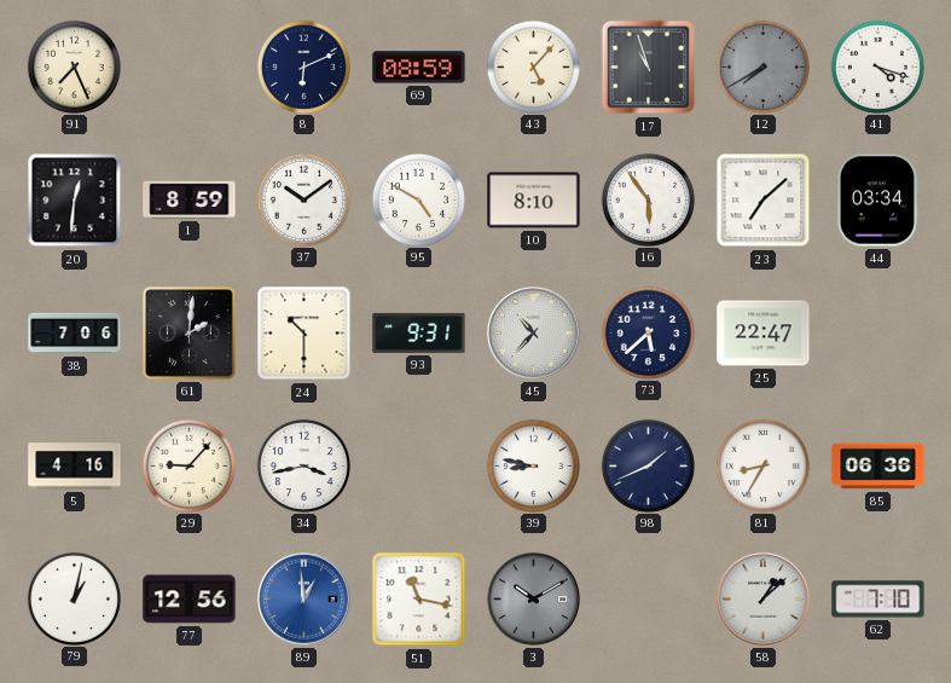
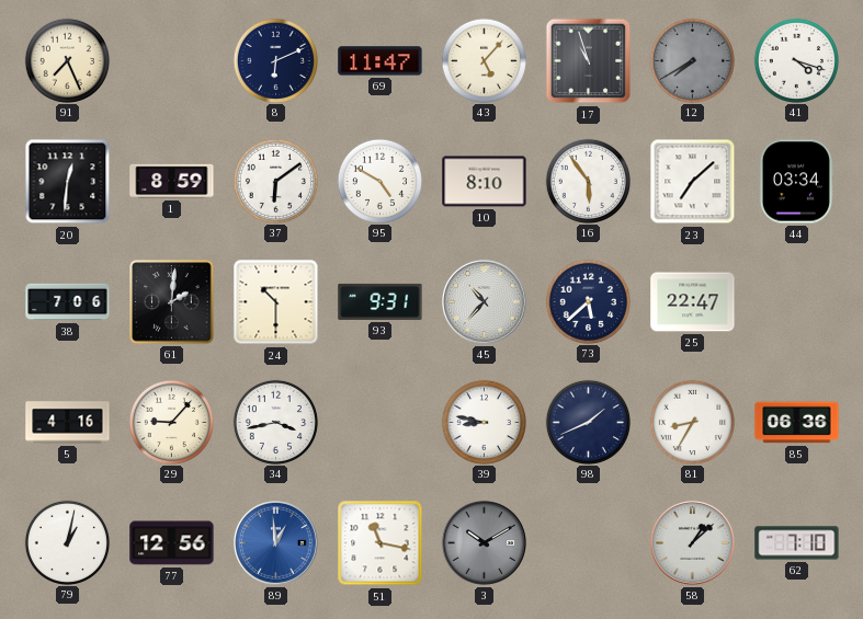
69: 08:59 -> 11:47 (381, 61)
37: 10:09 -> 6:09 (275, 181)
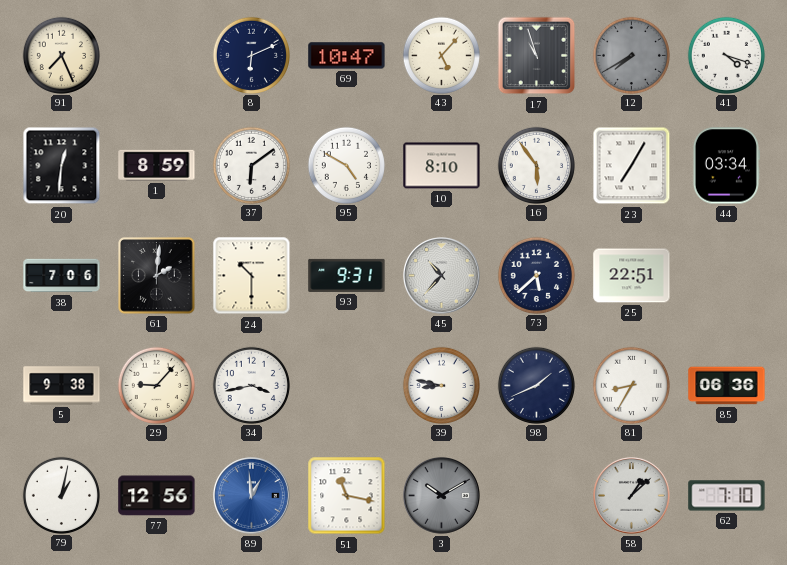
69: 11:47 -> 10:47 (347, 56)
23: 7:08 -> 7:05 (632, 166)
25: 22:47 -> 22:51 (632, 276)
5: 4:16 -> 9:38 (62, 386)
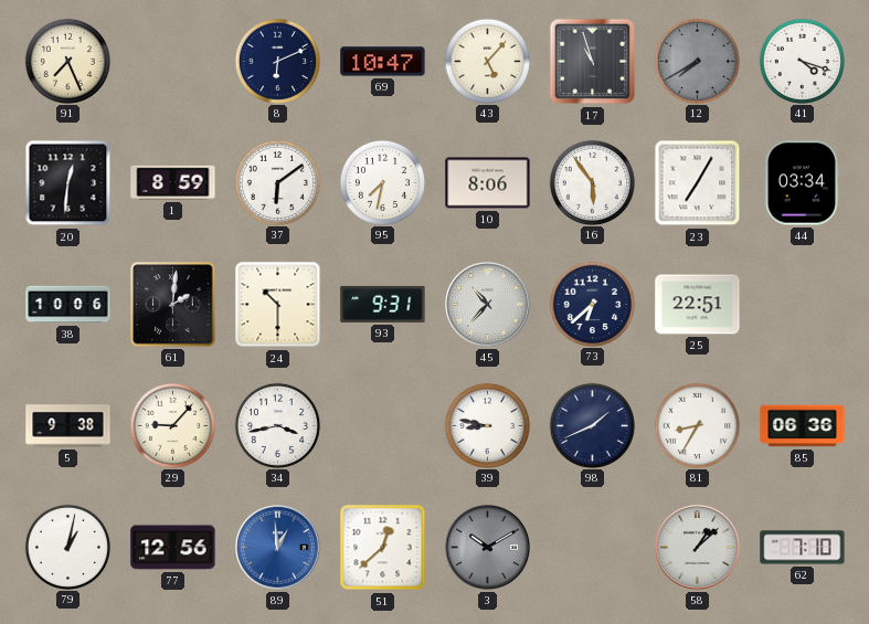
95: 4:50 -> 7:32 (382, 182)
10: 8:10 -> 8:06 (488, 183)
38: 7:06 -> 10:06 (68, 305)
73: 5:38 -> 6:38 (592, 304)
51: 11:17 -> 12:38 (383, 548)
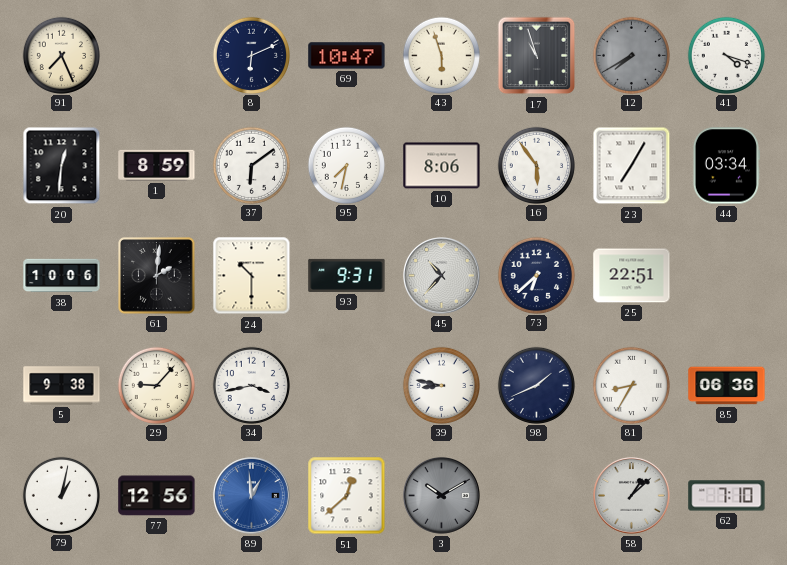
43: 5:07 -> 5:57 (441, 55)
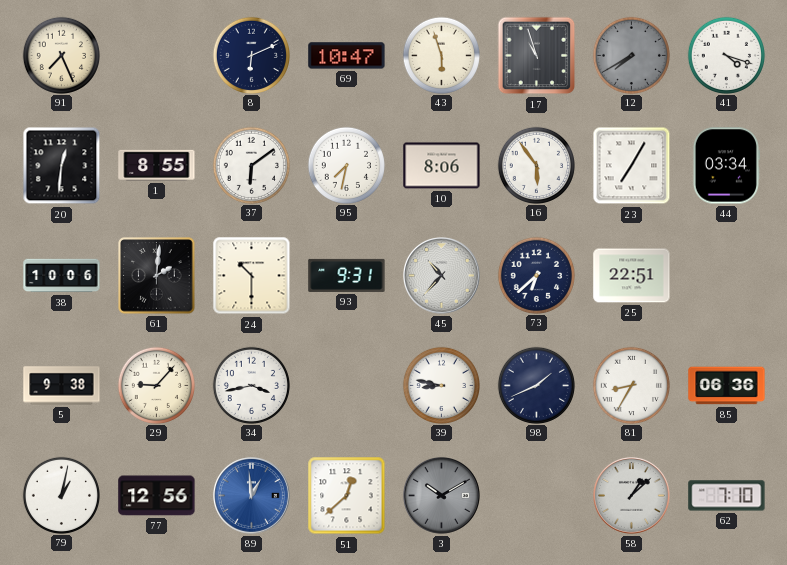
1: 8:59 -> 8:55 (157, 165)
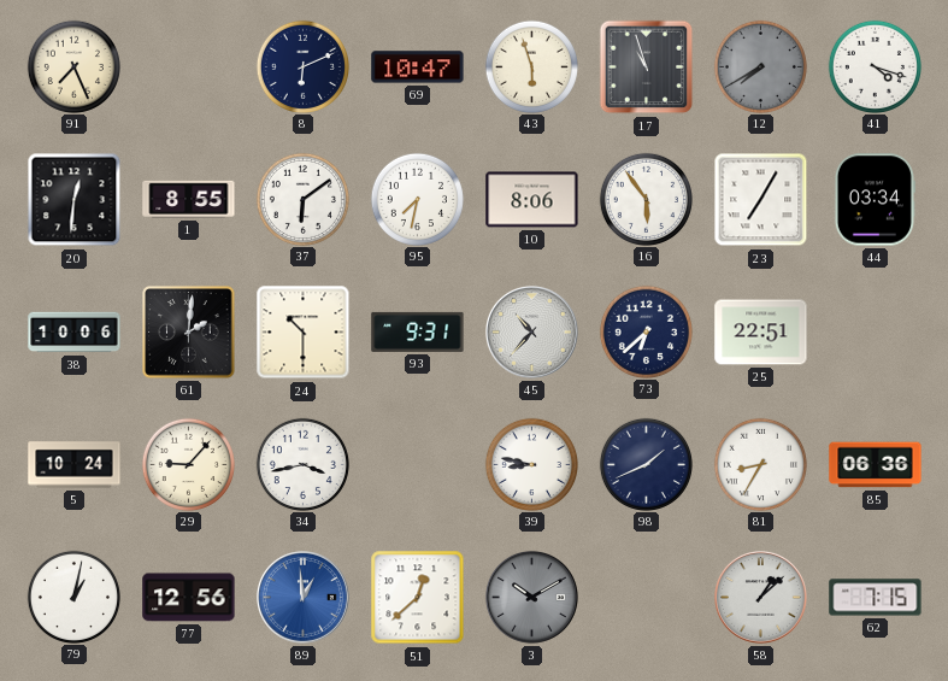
5: 9:38 -> 10:24 (75, 465)
62: 7:10 -> 7:15 (876, 598)
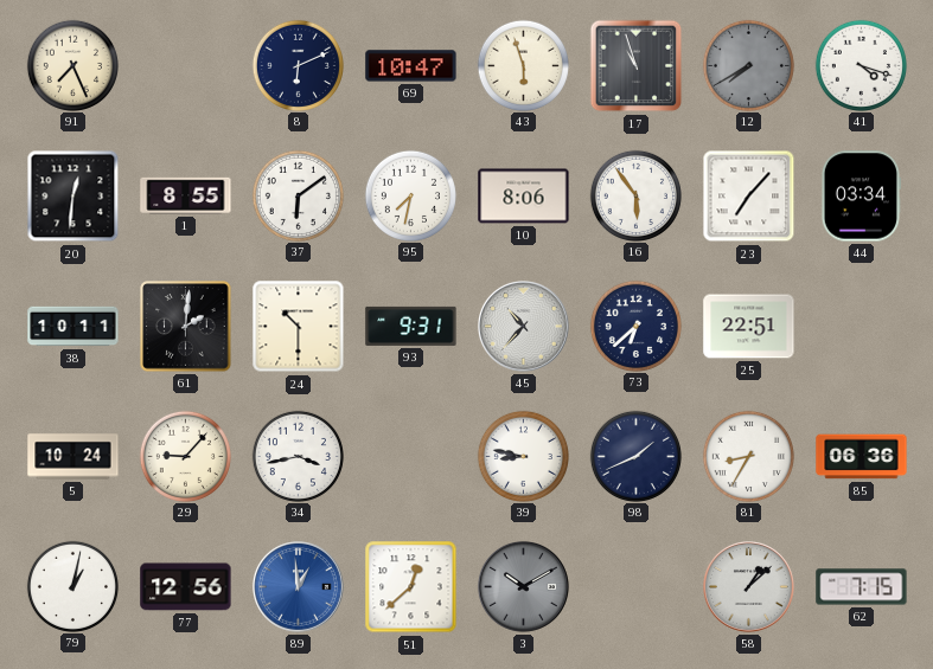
23: 7:05 -> 7:07 (749, 197)
38: 10:06 -> 10:11 (74, 327)
